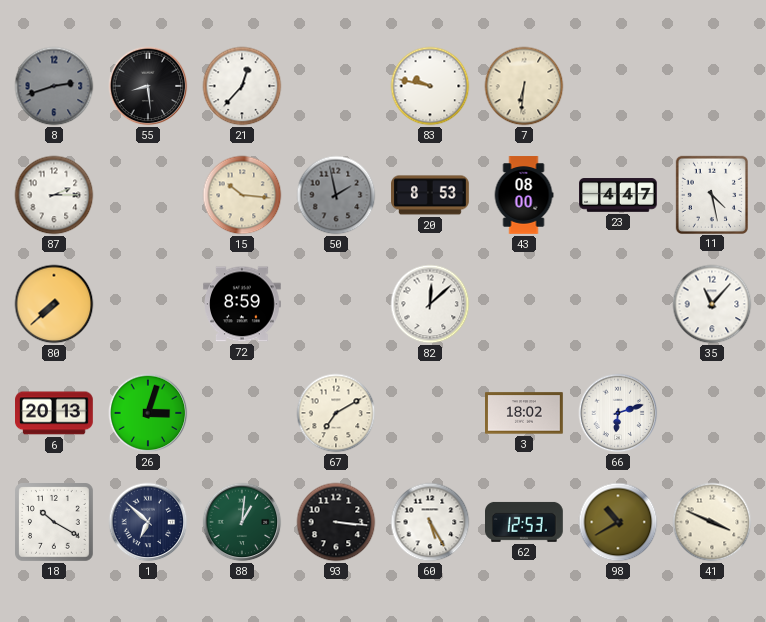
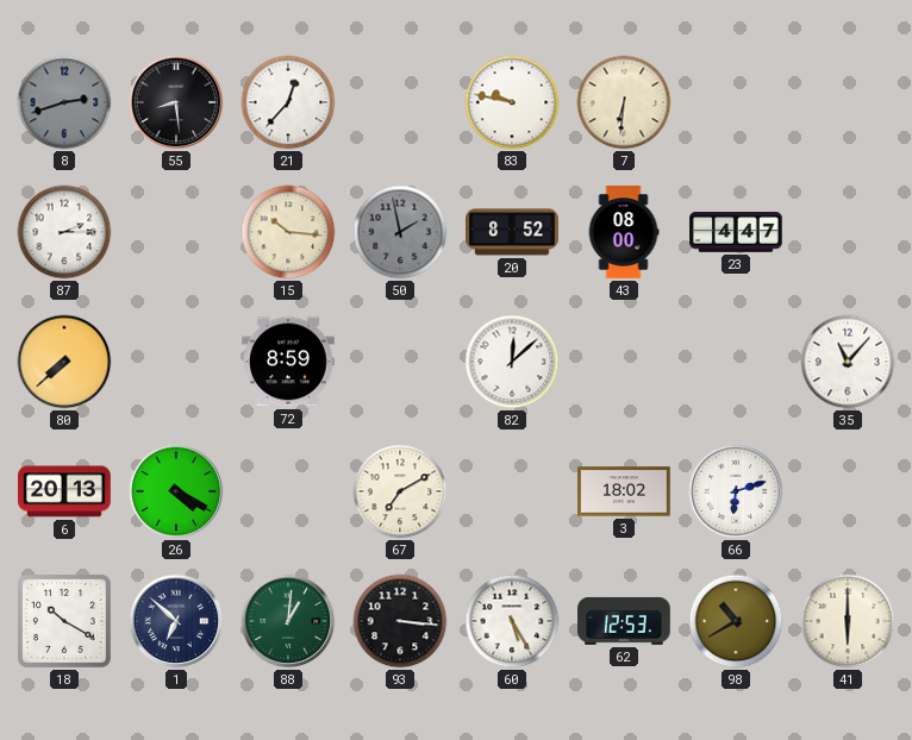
20: 8:53 -> 8:52 (512, 232)
11: 4:28 -> none (711, 194)
26: 3:03 -> 4:20 (176, 491)
41: 3:49 -> 6:00 (848, 621)
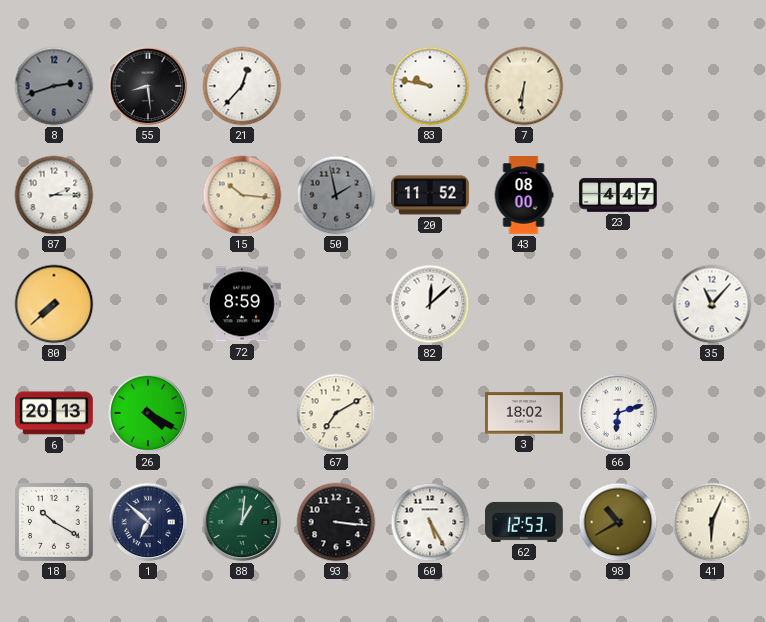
20: 8:52 -> 11:52 (430, 195)
41: 6:00 -> 6:04 (712, 522)
